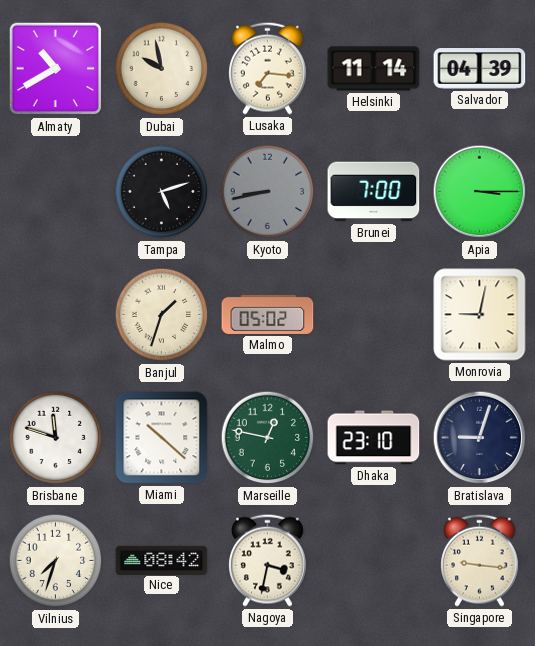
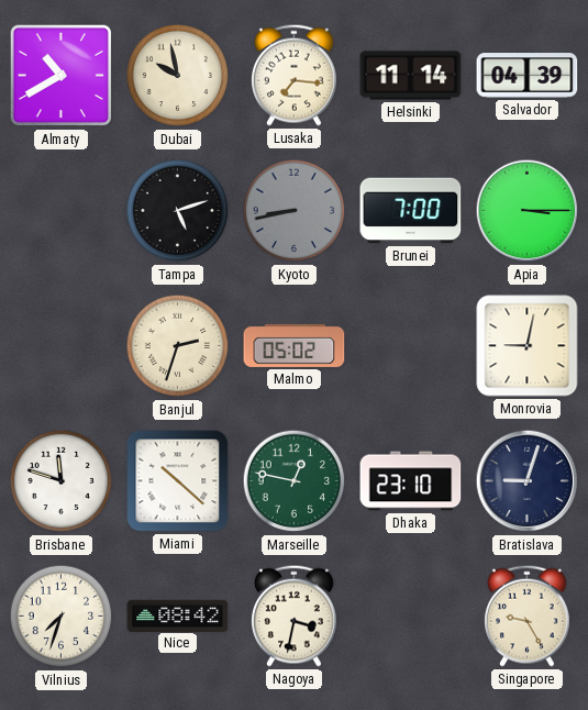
Banjul: 1:33 -> 2:33 (178, 346)
Singapore: 9:16 -> 9:25 (528, 615)
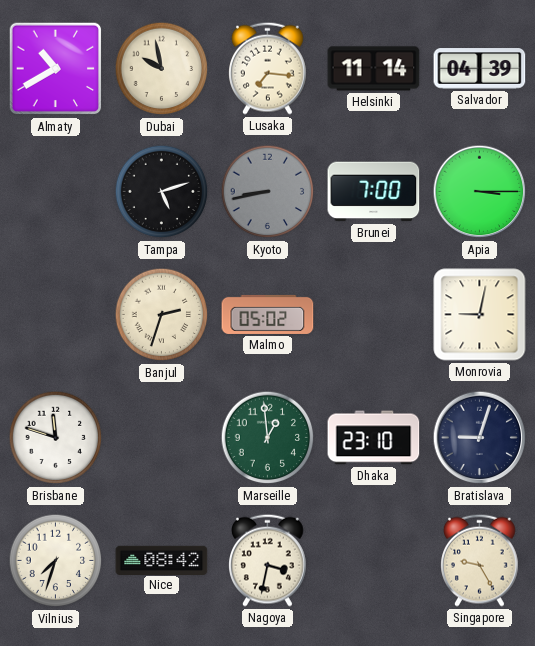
Miami: 10:22 -> none (178, 481)
Marseille: 12:47 -> 12:59 (268, 438)
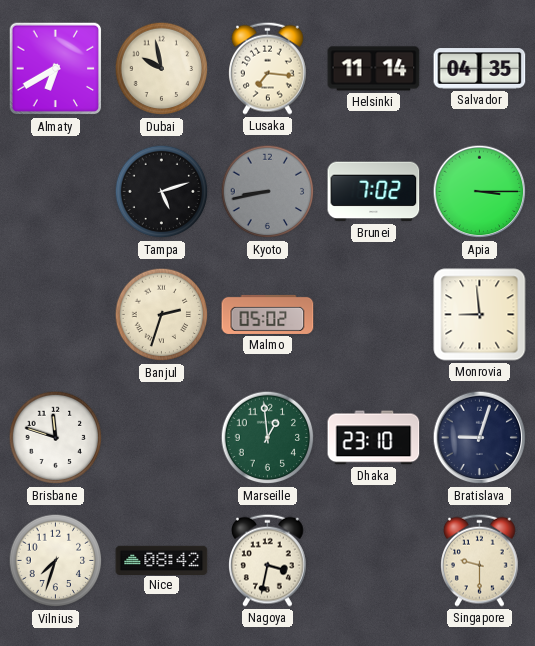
Almaty: 10:40 -> 6:40 (56, 69)
Salvador: 04:39 -> 04:35 (480, 69)
Brunei: 7:00 -> 7:02 (374, 192)
Monrovia: 9:02 -> 8:59 (480, 315)
Singapore: 9:25 -> 9:30 (480, 560)
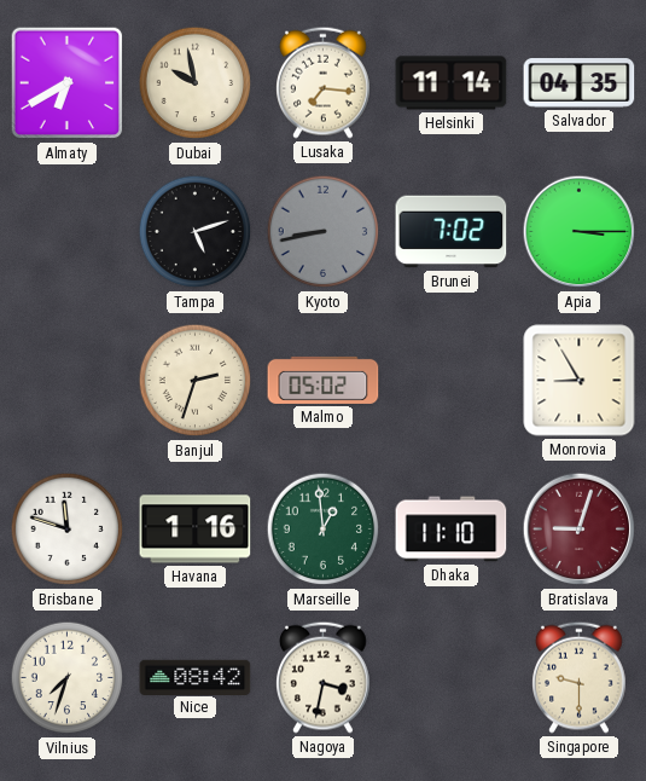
Monrovia: 8:59 -> 8:55 (580, 381)
Havana: none -> 1:16 (196, 530)
Dhaka: 23:10 -> 11:10 (452, 530)
Bratislava dial: navy -> burgundy (580, 530)
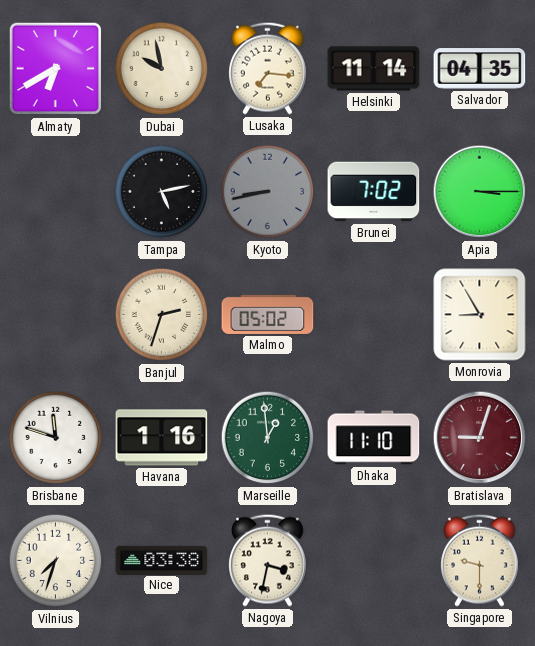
Tampa: 5:12 -> 5:13 (162, 192)
Nice: 08:42 -> 03:38 (162, 560)
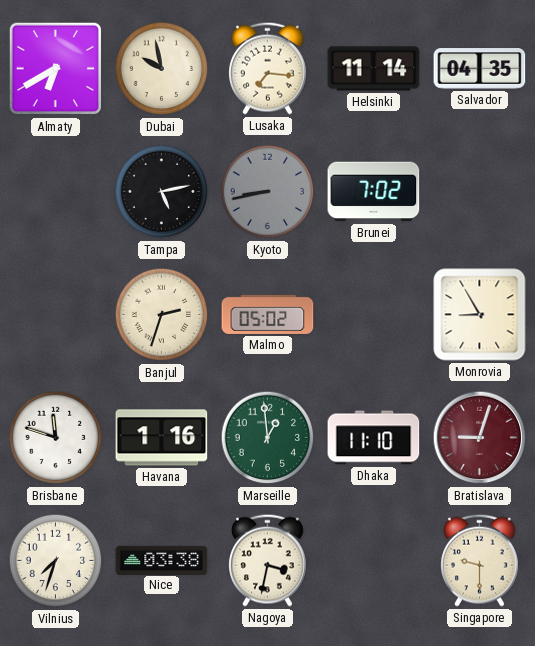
Apia: 3:15 -> none (480, 192)
